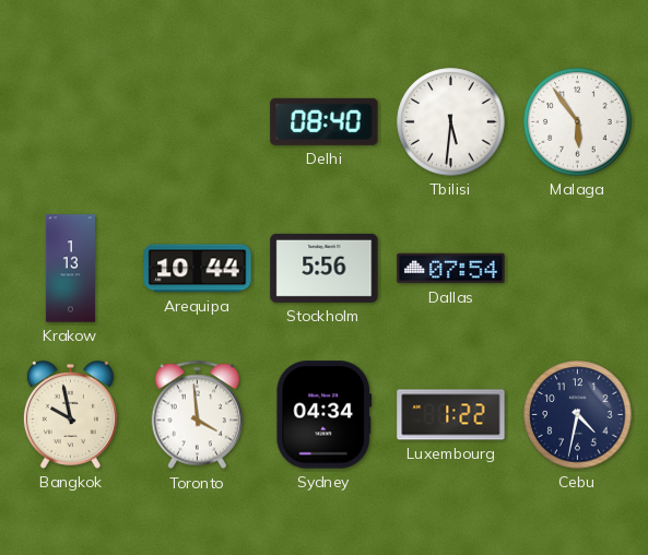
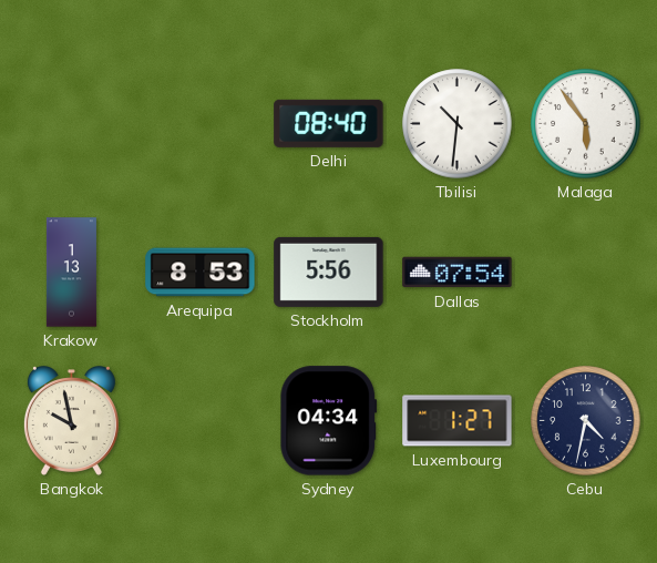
Tbilisi: 5:31 -> 10:31 (458, 124)
Arequipa: 10:44 -> 8:53 (201, 273)
Toronto: 3:59 -> none (198, 415)
Luxembourg: 1:22 -> 1:27 (458, 421)
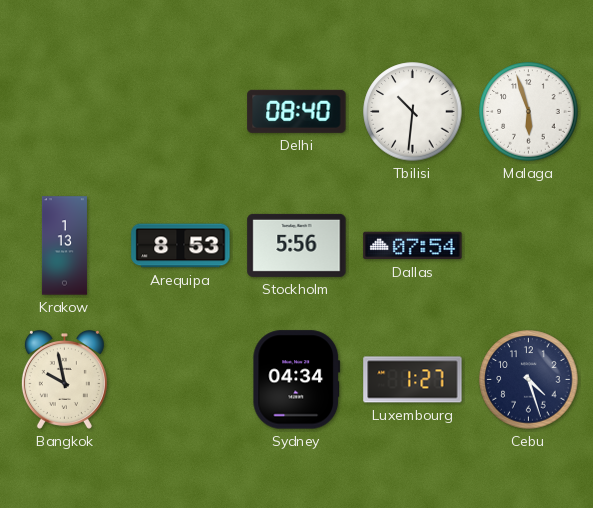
Malaga: 5:54 -> 5:57 (529, 112)
Cebu: 4:32 -> 4:27 (529, 380)
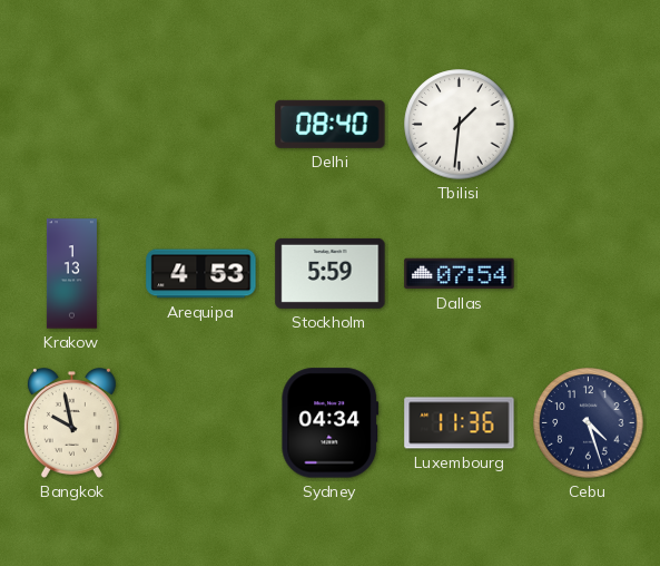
Tbilisi: 10:31 -> 1:31 (460, 125)
Malaga: 5:57 -> none (529, 112)
Arequipa: 8:53 -> 4:53 (201, 274)
Stockholm: 5:56 -> 5:59 (331, 273)
Luxembourg: 1:27 -> 11:36 (460, 423)
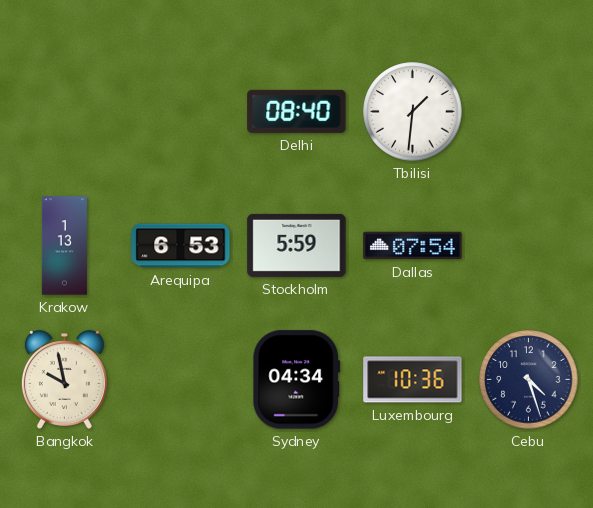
Arequipa: 4:53 -> 6:53 (181, 246)
Luxembourg: 11:36 -> 10:36 (413, 380)
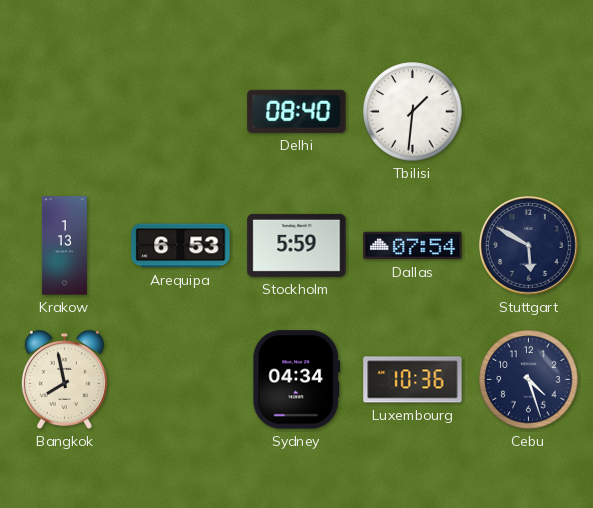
Stuttgart: none -> 5:50 (529, 246)
Bangkok: 9:58 -> 7:58 (64, 380)
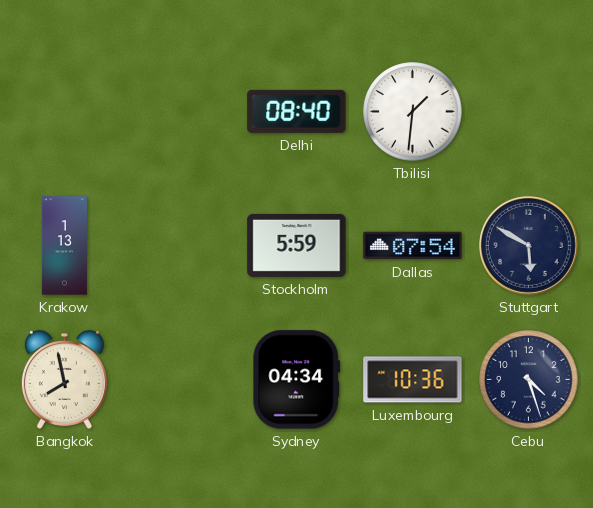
Arequipa: 6:53 -> none (181, 246)
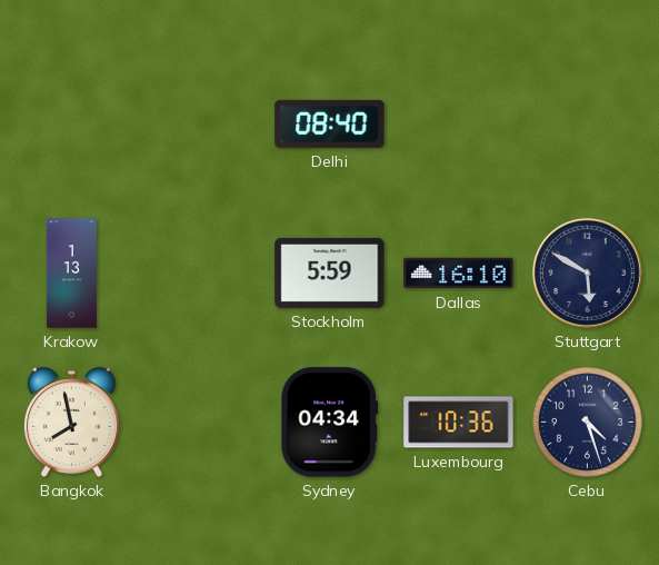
Tbilisi: 1:31 -> none (413, 112)
Dallas: 07:54 -> 16:10 (459, 274)
